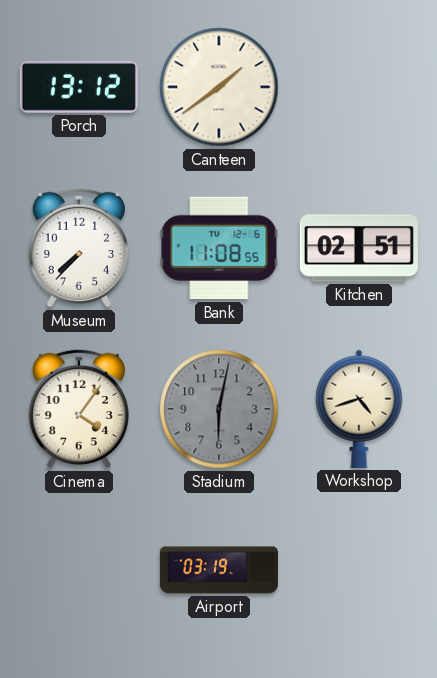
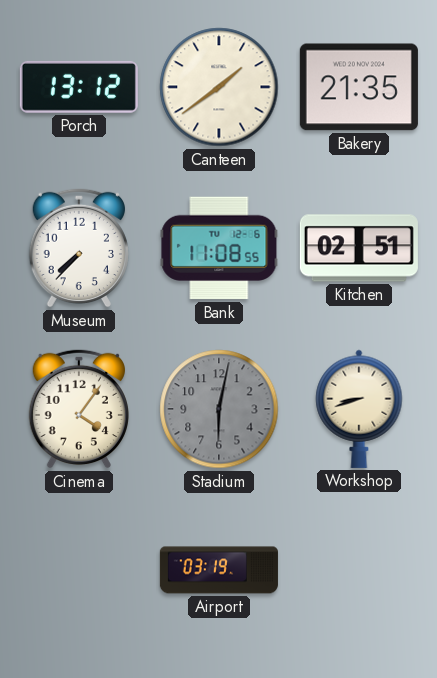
Bakery: none -> 21:35 (359, 87)
Workshop: 4:42 -> 8:42 (359, 409)
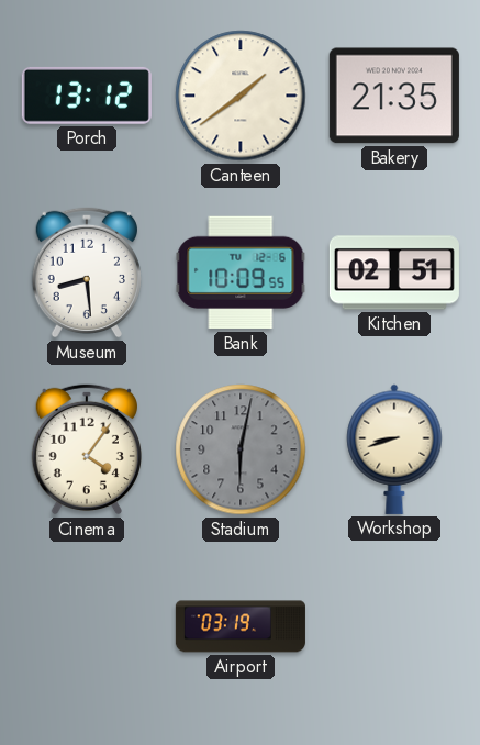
Museum: 7:37 -> 8:29 (87, 273)
Bank: 11:08 -> 10:09 (241, 273)
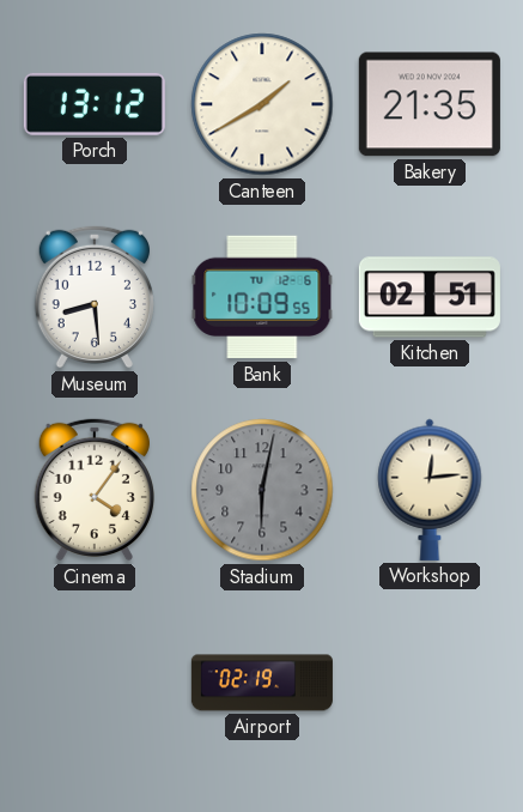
Canteen: 1:39 -> 1:40 (262, 104)
Workshop: 8:42 -> 12:14 (430, 490)
Airport: 03:19 -> 02:19 (262, 683)
